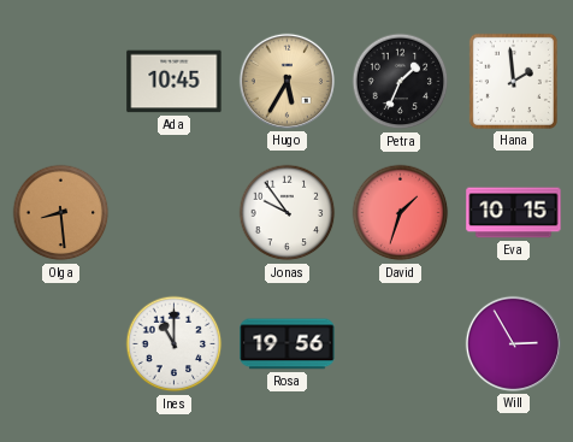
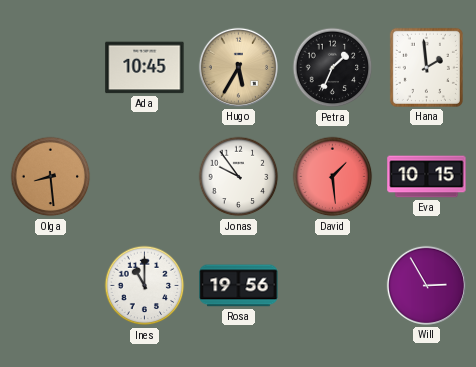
David: 1:33 -> 1:29 (333, 177)
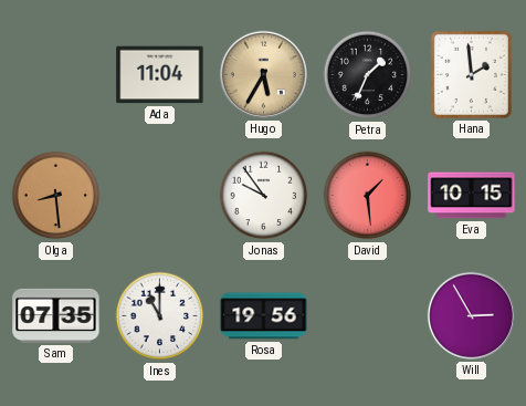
Ada: 10:45 -> 11:04 (160, 75)
Sam: none -> 07:35 (56, 315)
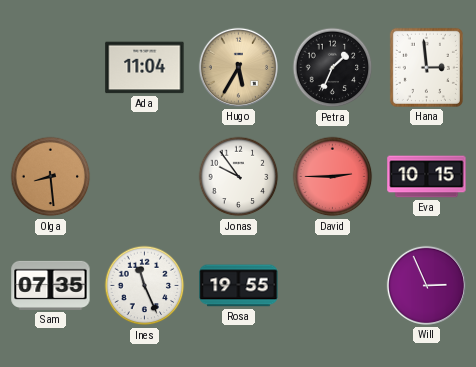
Hana: 1:59 -> 2:59 (426, 67)
David: 1:29 -> 2:45 (333, 177)
Ines: 11:00 -> 11:26 (145, 286)
Rosa: 19:56 -> 19:55 (239, 286)
Will: 2:55 -> 2:56 (426, 285)
